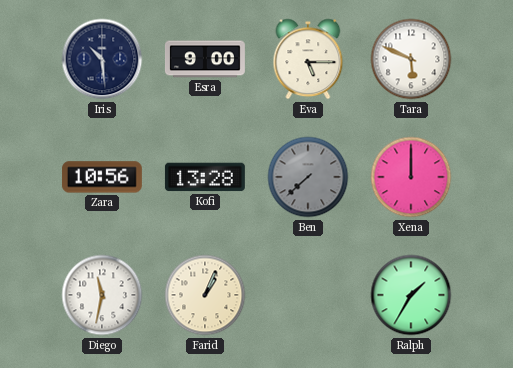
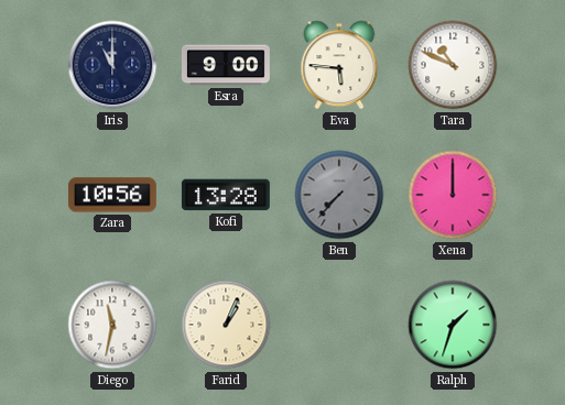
Iris: 10:29 -> 11:00 (112, 65)
Eva: 5:15 -> 5:46 (339, 65)
Tara: 5:49 -> 10:49 (453, 65)
Ben: 7:38 -> 7:37 (339, 195)
Ralph: 1:35 -> 1:33 (453, 325)
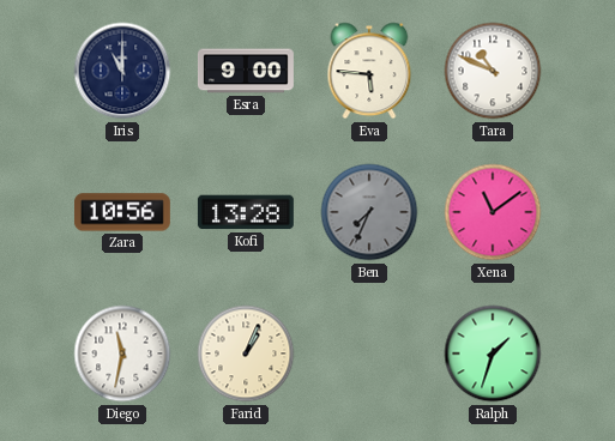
Ben: 7:37 -> 7:34 (369, 212)
Xena: 12:00 -> 11:09 (493, 212)
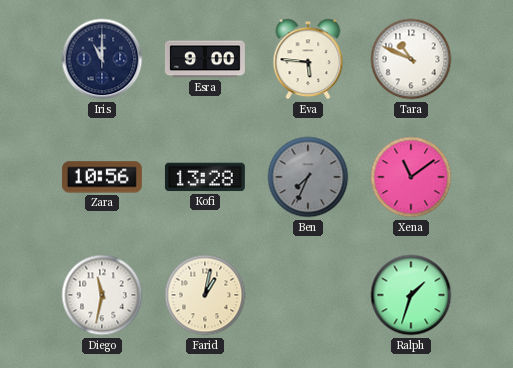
Farid: 1:04 -> 1:02 (205, 295)
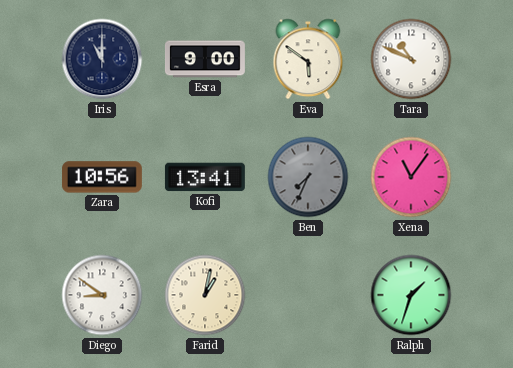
Eva: 5:46 -> 5:51 (308, 59)
Kofi: 13:28 -> 13:41 (205, 177)
Xena: 11:09 -> 11:06 (411, 177)
Diego: 11:32 -> 8:51 (102, 295)
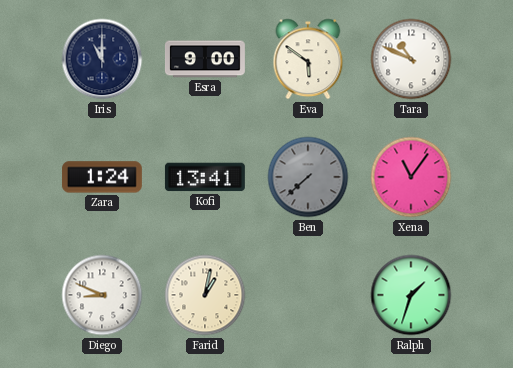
Zara: 10:56 -> 1:24 (102, 177)
Ben: 7:34 -> 7:38 (308, 177)
Diego: 8:51 -> 8:49 (102, 295)
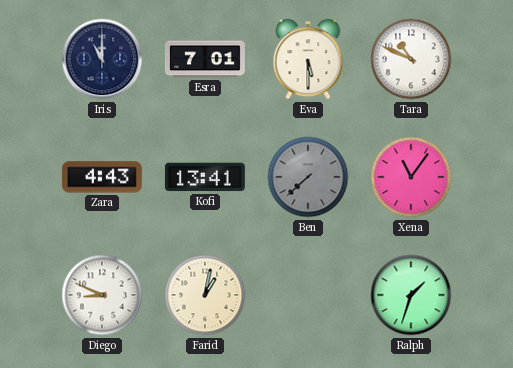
Esra: 9:00 -> 7:01 (205, 59)
Eva: 5:51 -> 5:30 (308, 59)
Zara: 1:24 -> 4:43 (102, 177)
